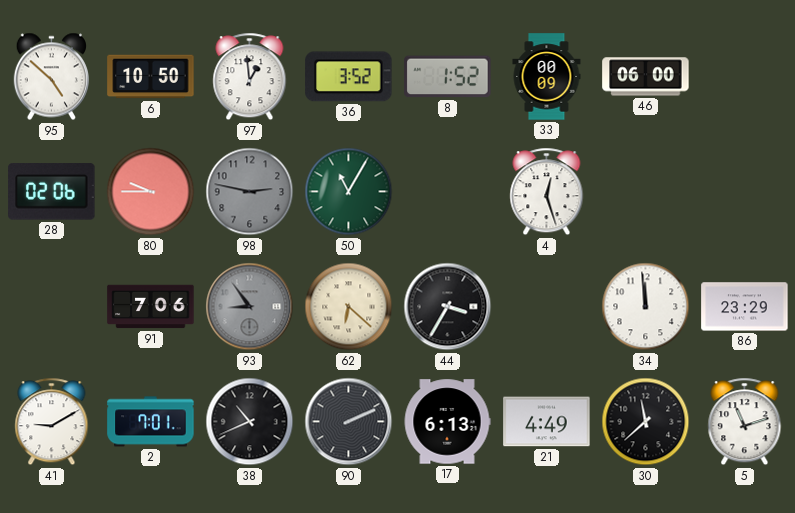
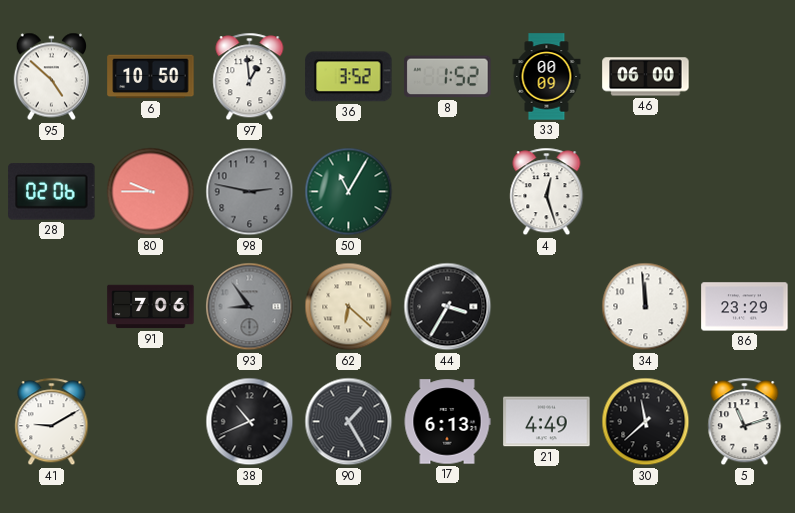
2: 7:01 -> none (151, 422)
90: 2:11 -> 1:25 (349, 422)
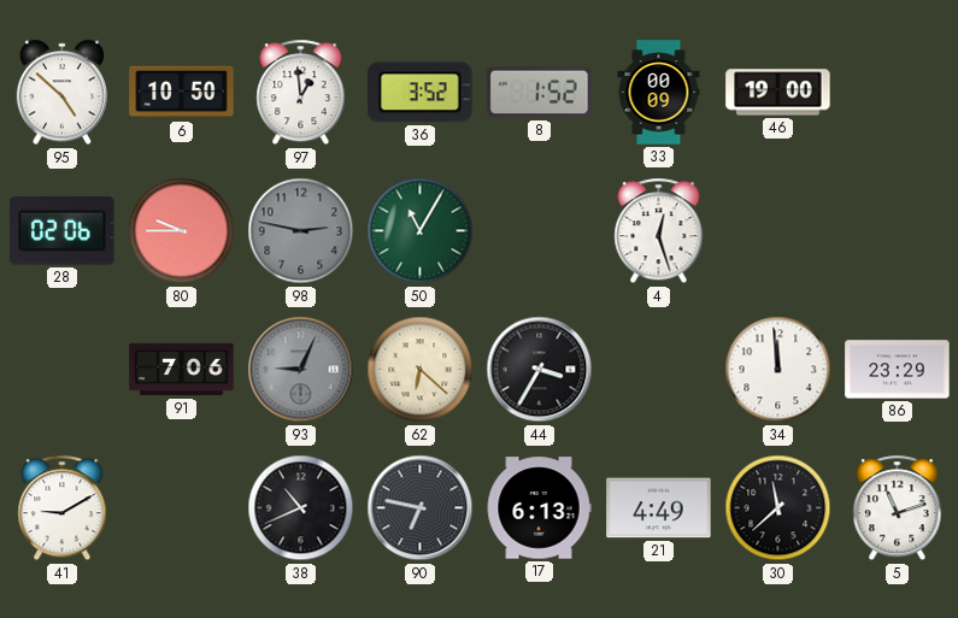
46: 06:00 -> 19:00 (778, 93)
93: 8:54 -> 9:04 (301, 370)
90: 1:25 -> 6:47 (421, 508)
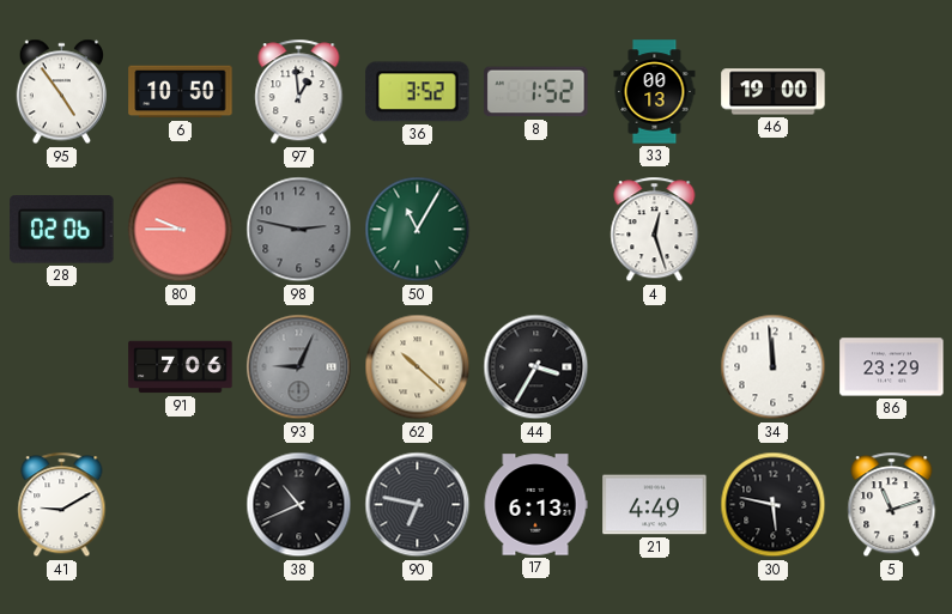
95: 4:52 -> 4:54 (61, 92)
33: 00:09 -> 00:13 (655, 92)
62: 6:22 -> 10:22 (418, 367)
30: 11:38 -> 5:47 (774, 505)
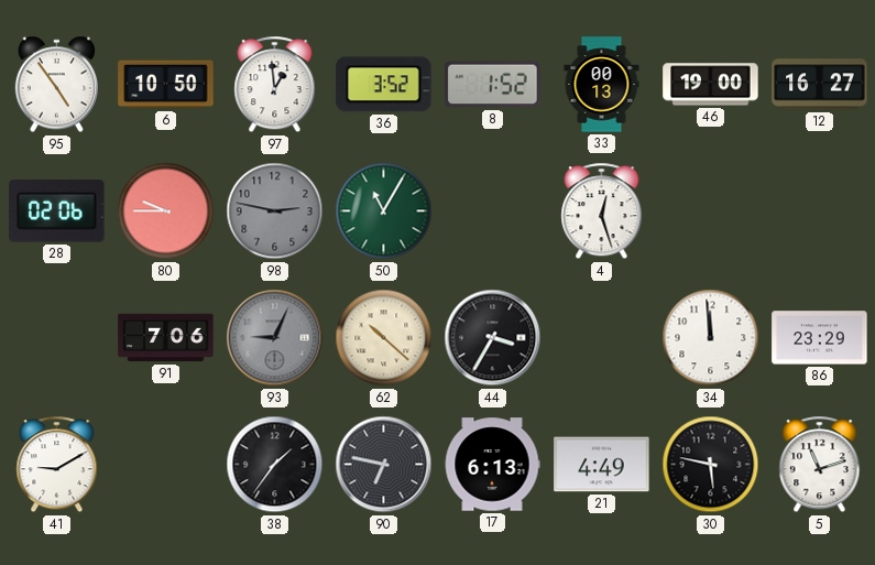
12: none -> 16:27 (820, 85)
38: 10:41 -> 1:36 (275, 465)
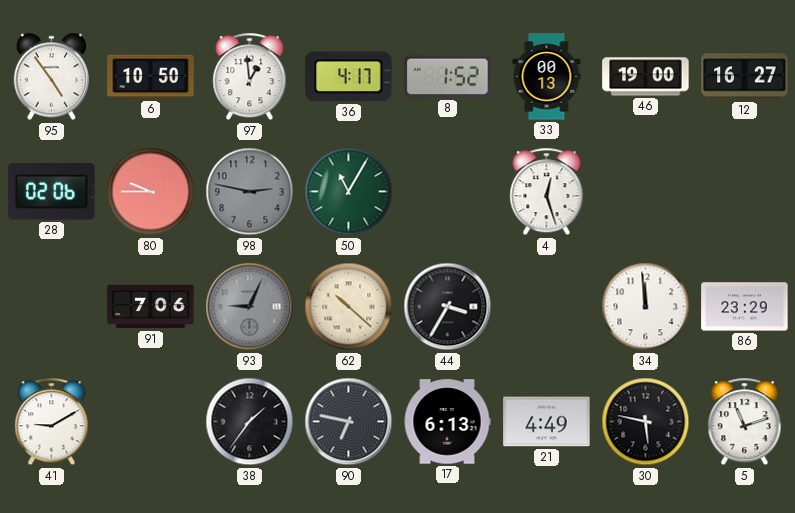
36: 3:52 -> 4:17 (349, 77)
